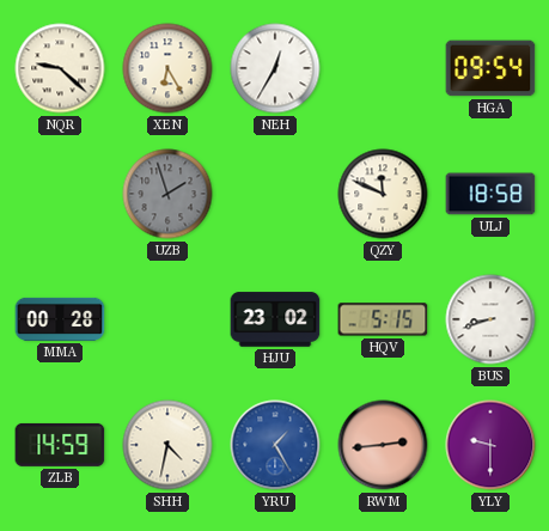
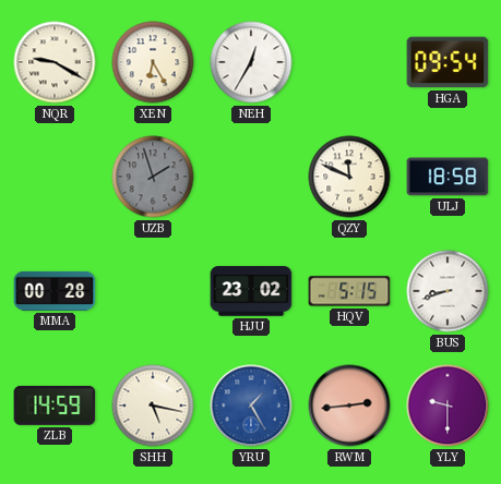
NQR: 9:22 -> 9:20 (55, 62)
SHH: 4:32 -> 5:17 (153, 406)
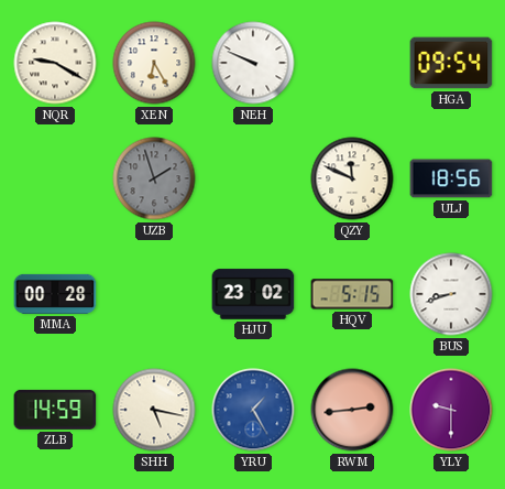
NEH: 12:35 -> 9:49 (253, 63)
ULJ: 18:58 -> 18:56 (451, 178)
